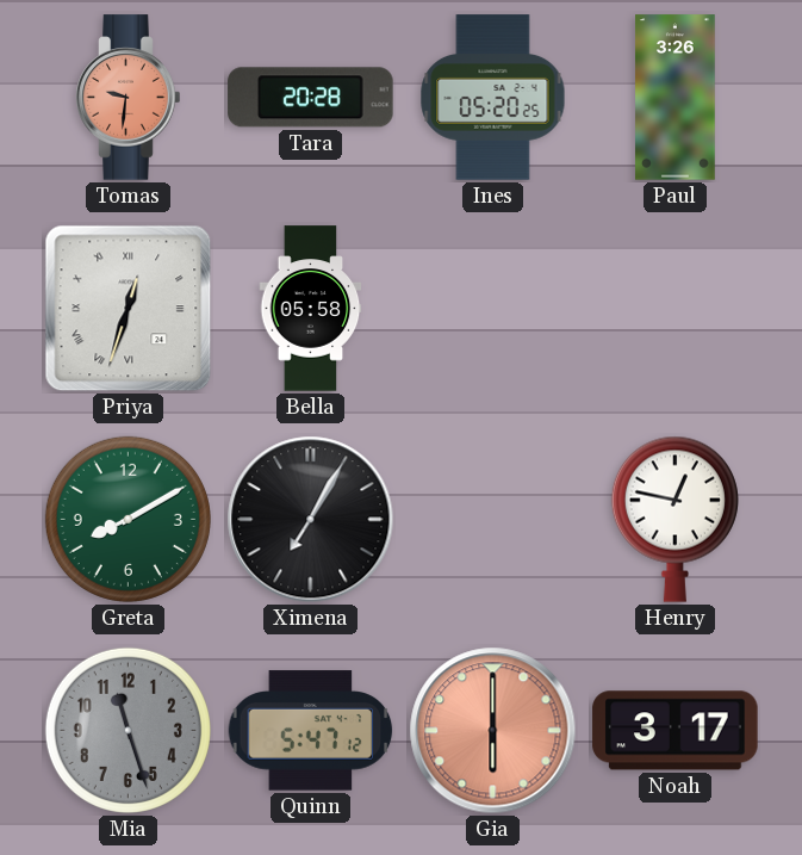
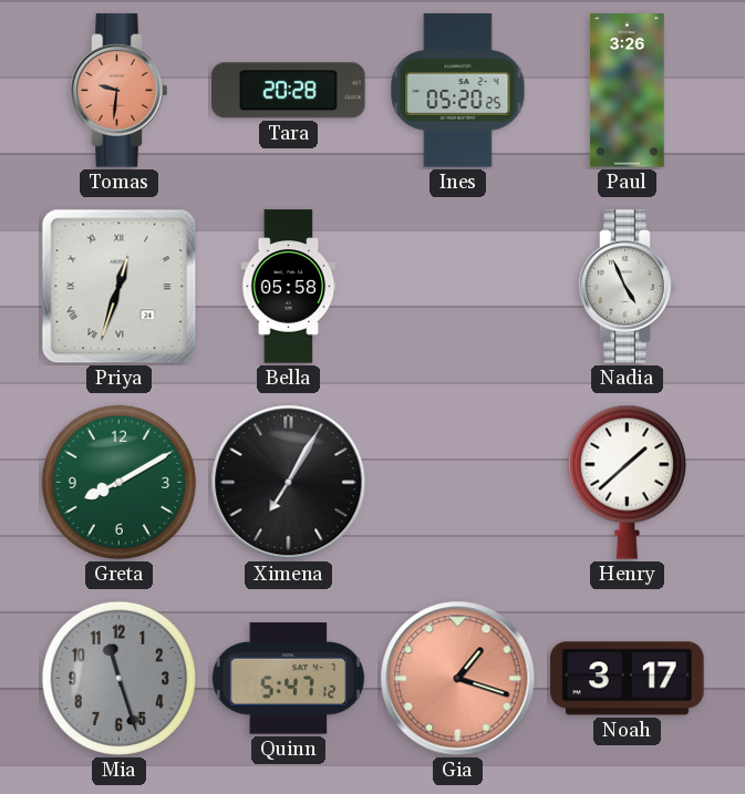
Nadia: none -> 4:56 (628, 287)
Henry: 12:47 -> 1:38 (627, 482)
Gia: 6:00 -> 1:18 (458, 679)
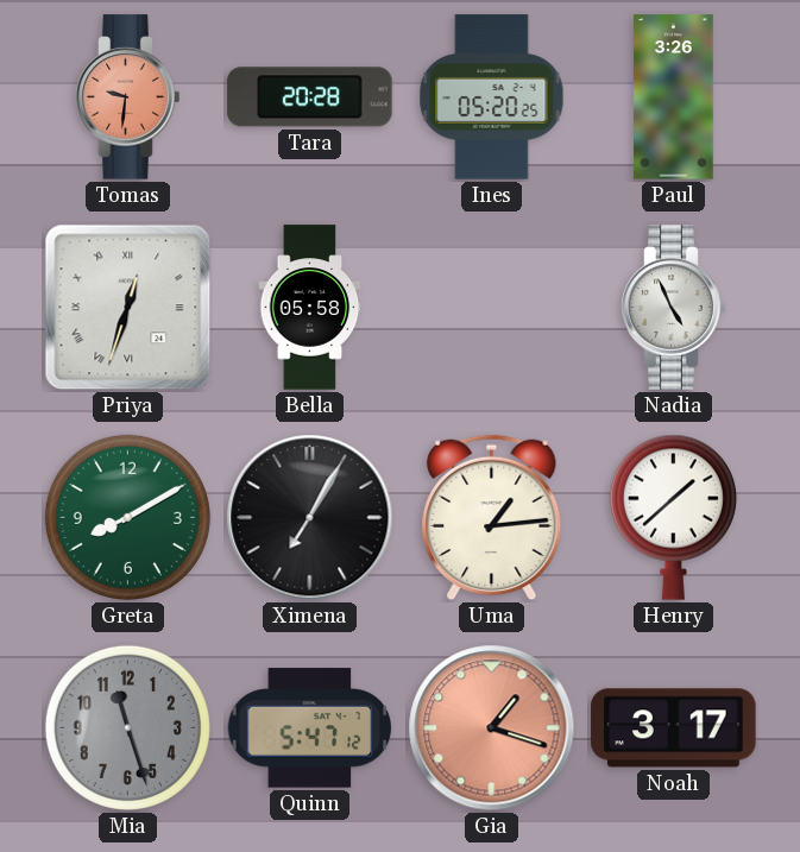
Uma: none -> 1:14 (492, 518)
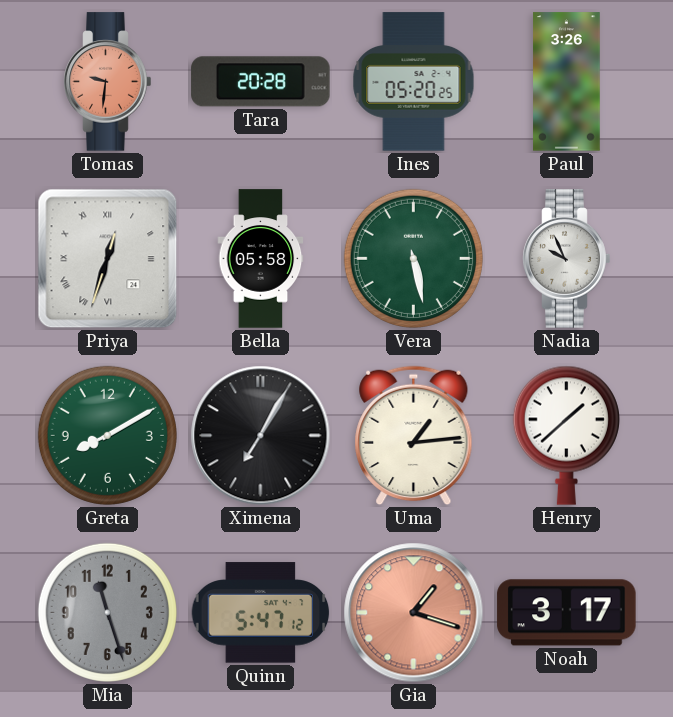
Vera: none -> 5:28 (413, 258)
Nadia: 4:56 -> 9:56 (567, 259)
